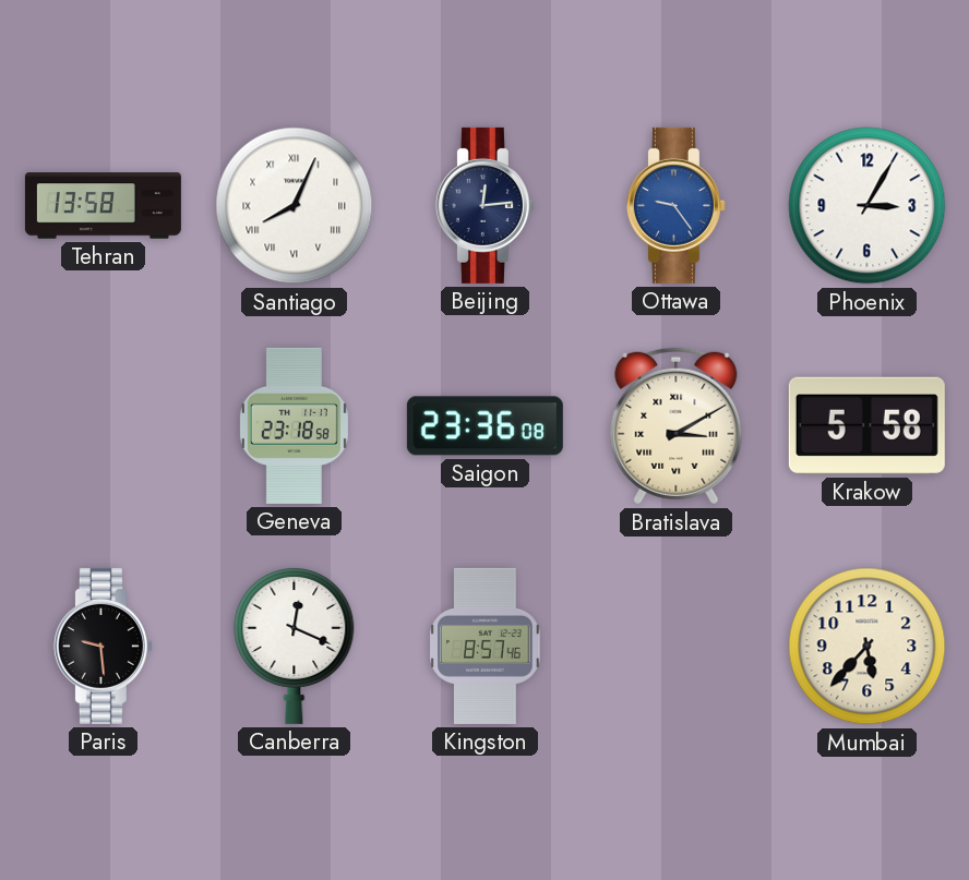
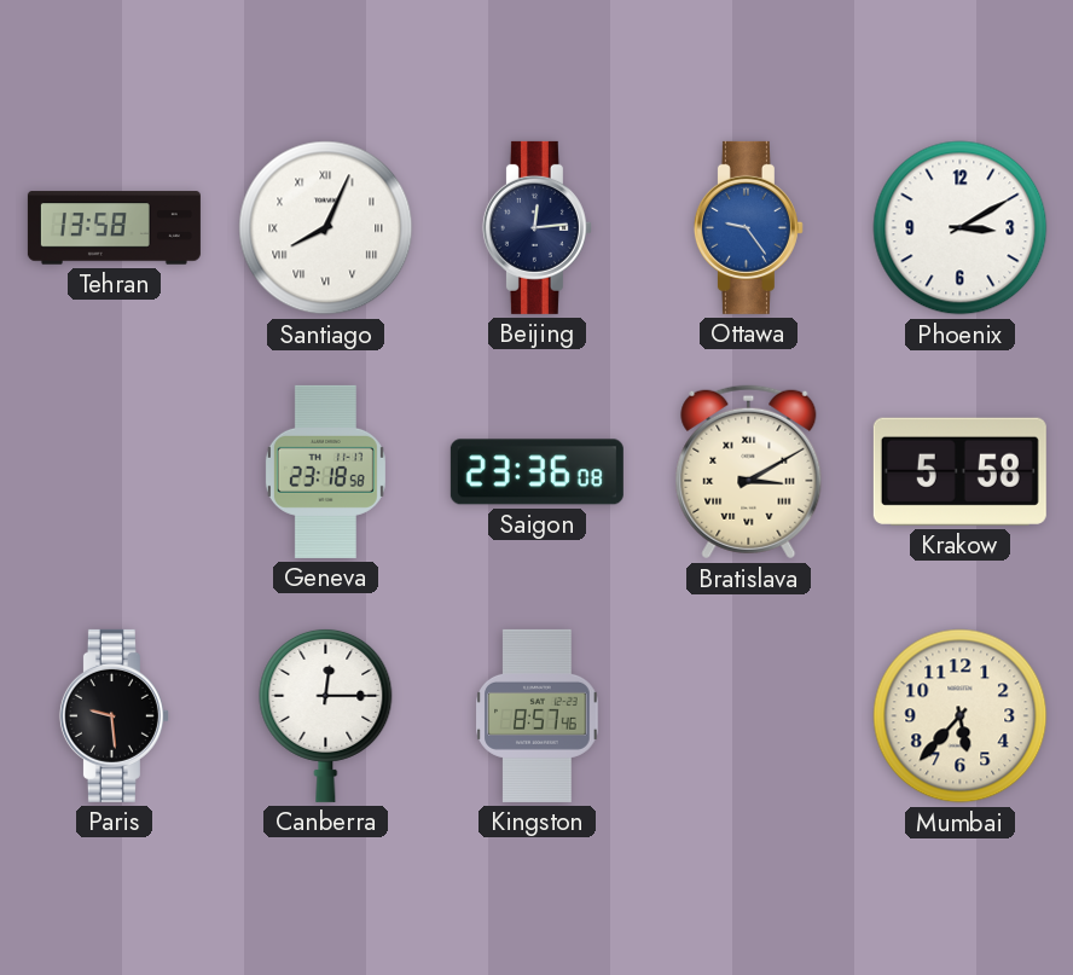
Phoenix: 3:05 -> 3:10 (961, 228)
Canberra: 12:19 -> 12:15 (326, 715)
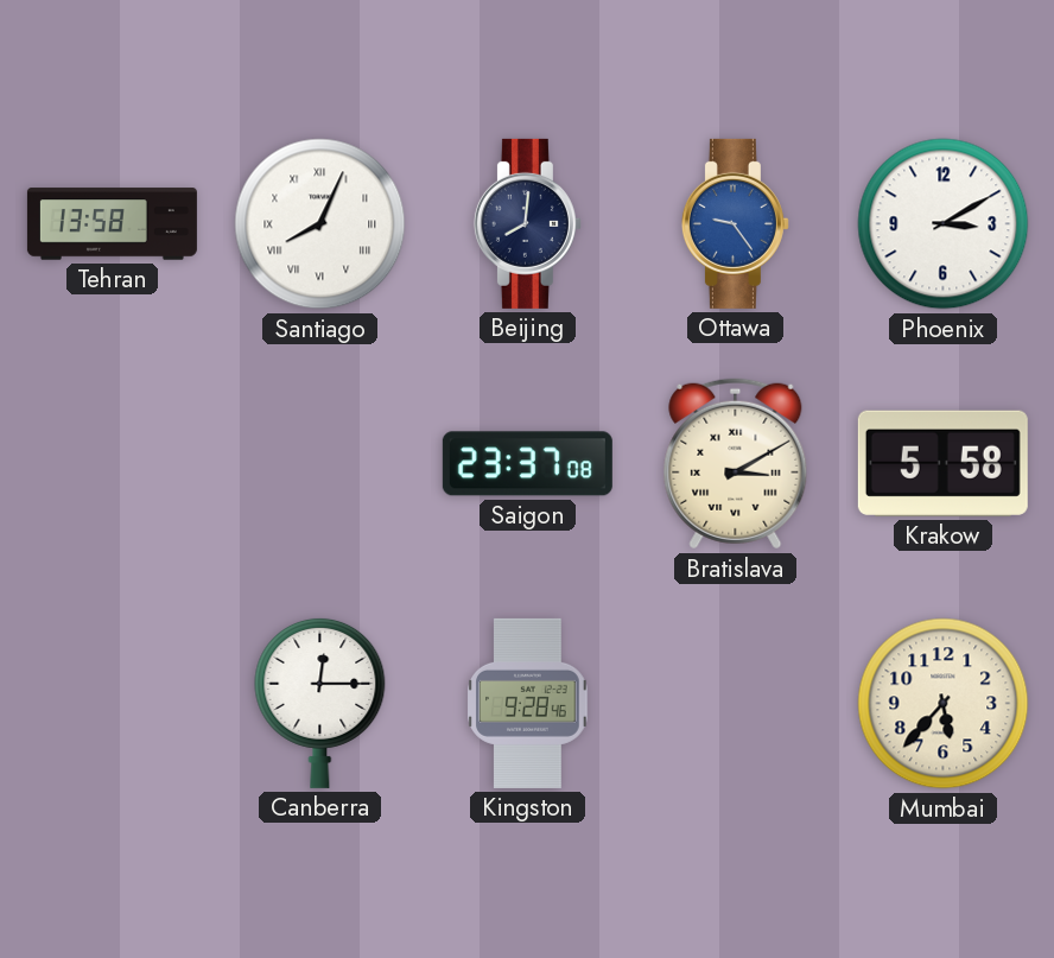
Beijing: 12:14 -> 8:01 (527, 223)
Geneva: 23:18 -> none (325, 471)
Saigon: 23:36 -> 23:37 (527, 464)
Paris: 9:29 -> none (114, 715)
Kingston: 8:57 -> 9:28 (528, 703)
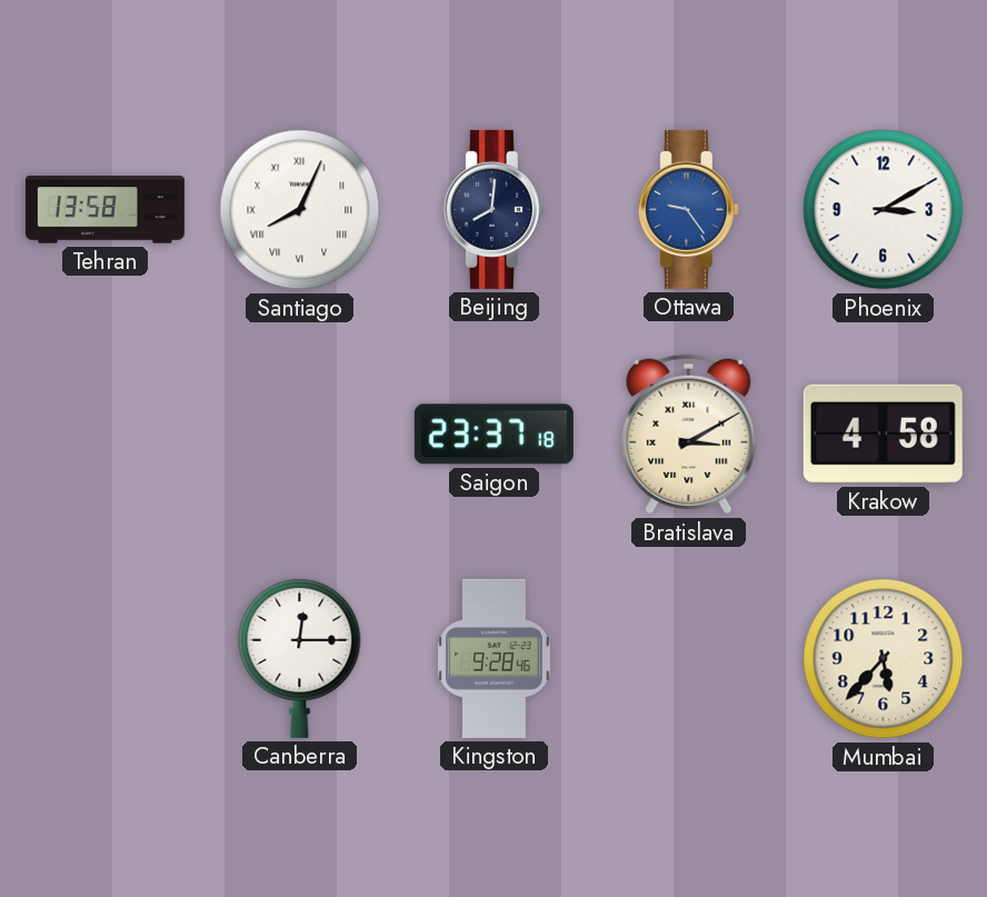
Saigon: 23:37:08 -> 23:37:18 (493, 435)
Krakow: 5:58 -> 4:58 (883, 433)
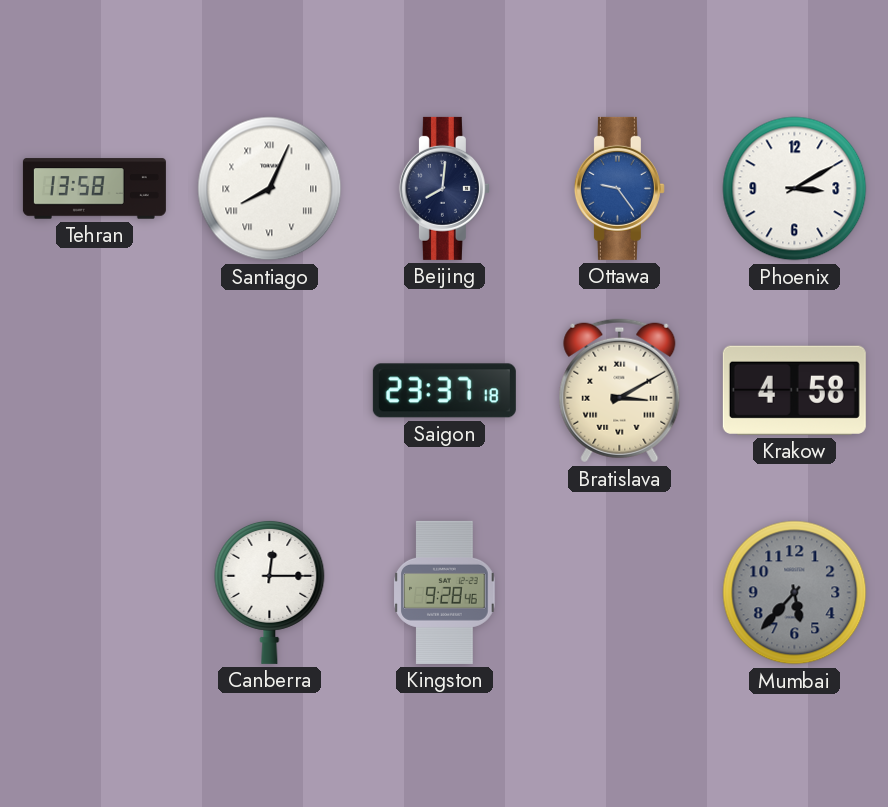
Mumbai dial: cream -> grey (795, 593)
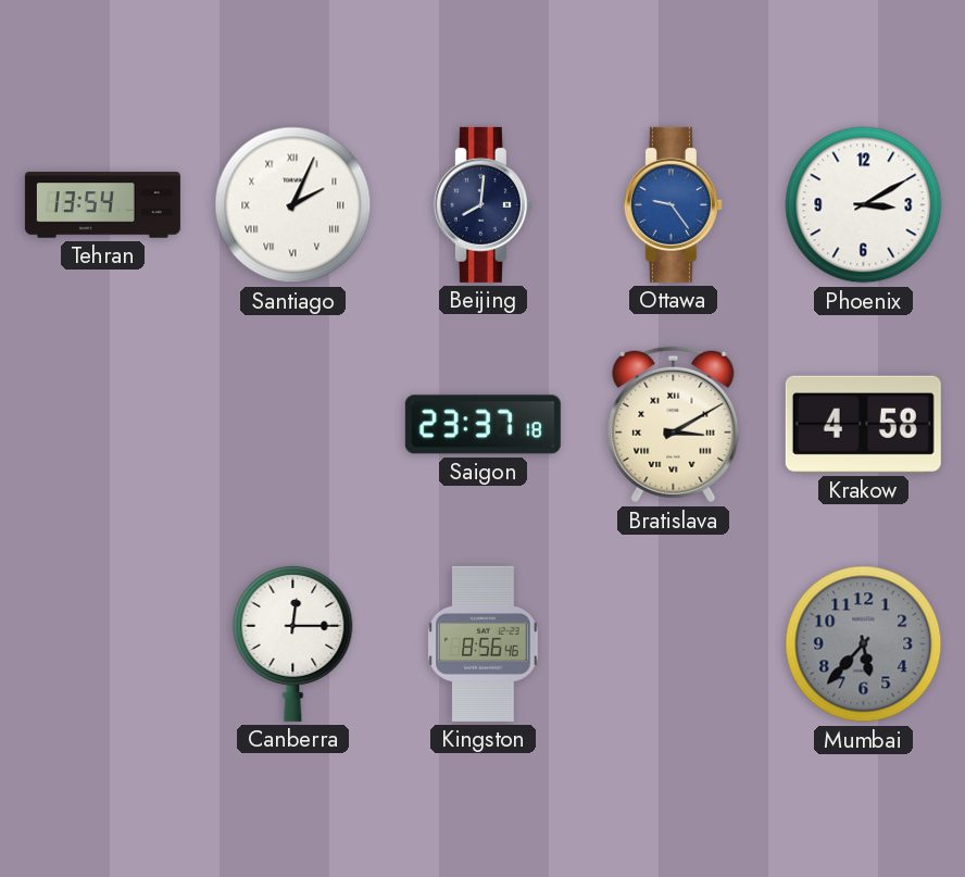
Tehran: 13:58 -> 13:54 (102, 205)
Santiago: 8:04 -> 2:04 (293, 205)
Kingston: 9:28 -> 8:56 (484, 643)
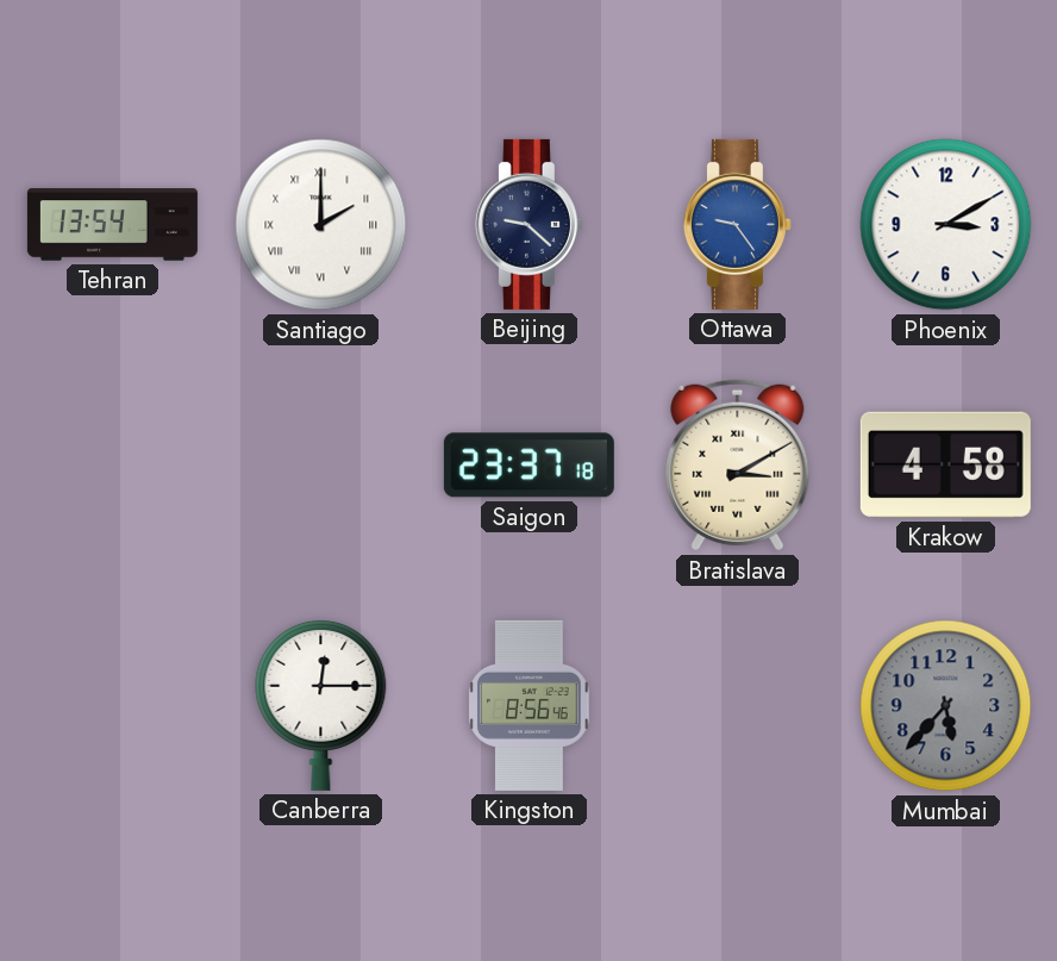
Santiago: 2:04 -> 2:00 (321, 225)
Beijing: 8:01 -> 9:22 (528, 224)
